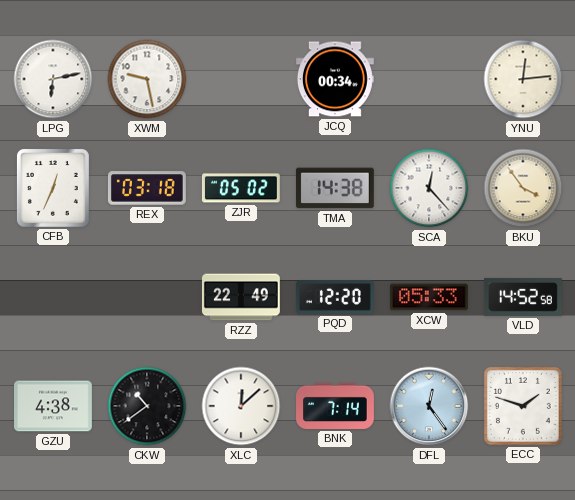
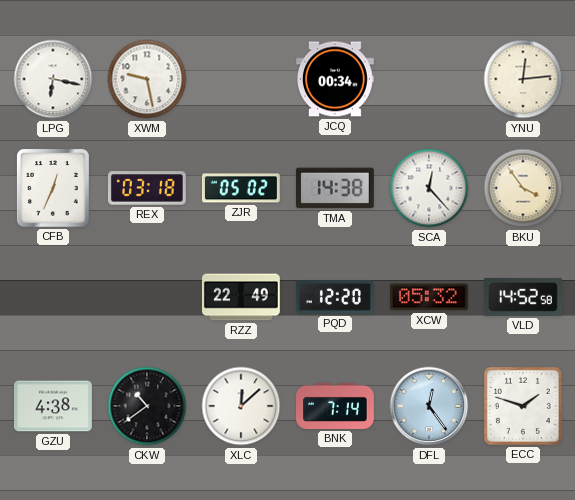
LPG: 6:13 -> 6:17 (53, 79)
XCW: 05:33 -> 05:32 (429, 297)
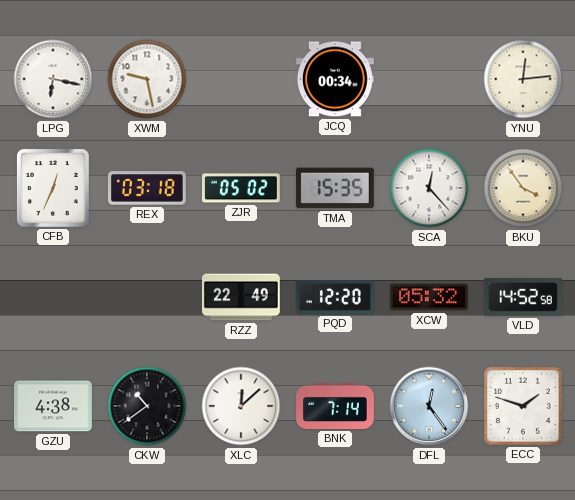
TMA: 14:38 -> 15:35 (335, 188)
